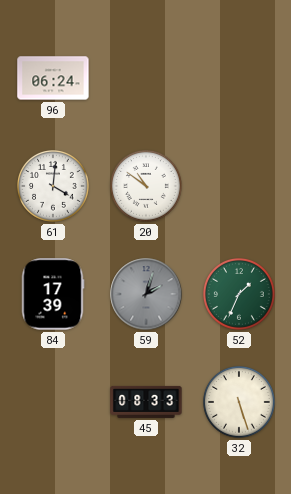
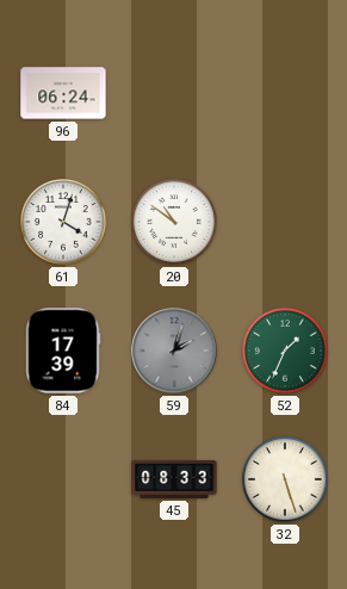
61: 4:01 -> 4:03 (64, 223)
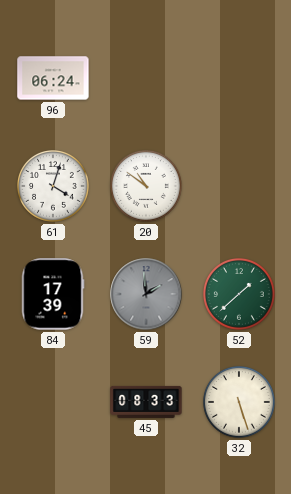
59: 2:03 -> 1:59 (146, 294)
52: 1:34 -> 1:38 (240, 295)
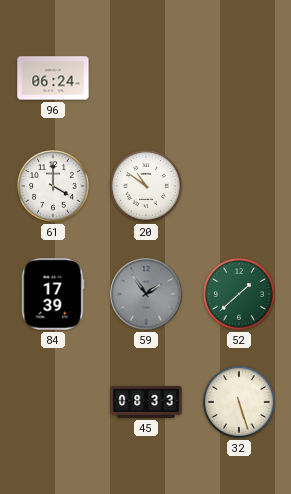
61: 4:03 -> 4:00 (54, 187)
59: 1:59 -> 1:54 (146, 294)
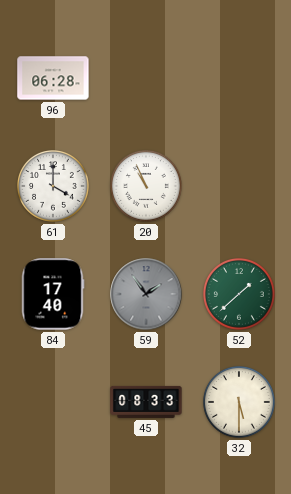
96: 06:24 -> 06:28 (53, 78)
20: 10:51 -> 10:56 (147, 187)
84: 17:39 -> 17:40 (53, 294)
32: 5:27 -> 5:30 (240, 403)
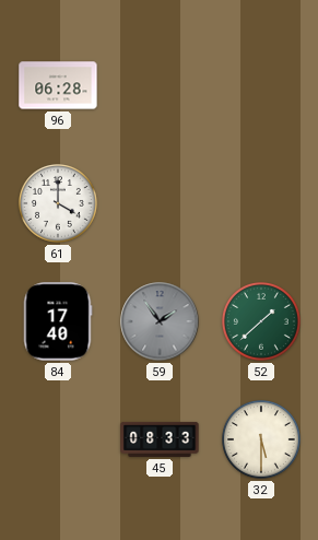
20: 10:56 -> none (147, 187)
